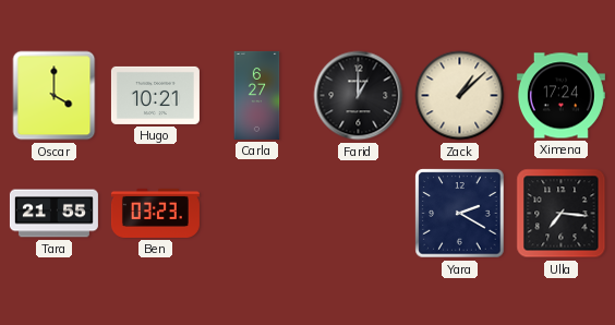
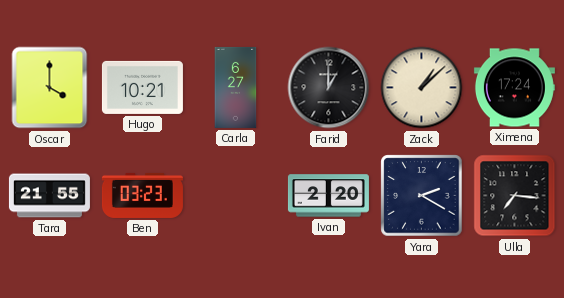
Ivan: none -> 2:20 (328, 196)
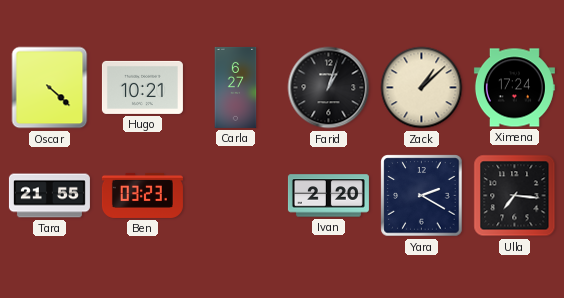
Oscar: 4:00 -> 4:22 (50, 88)
Farid: 1:00 -> 1:03 (329, 88)
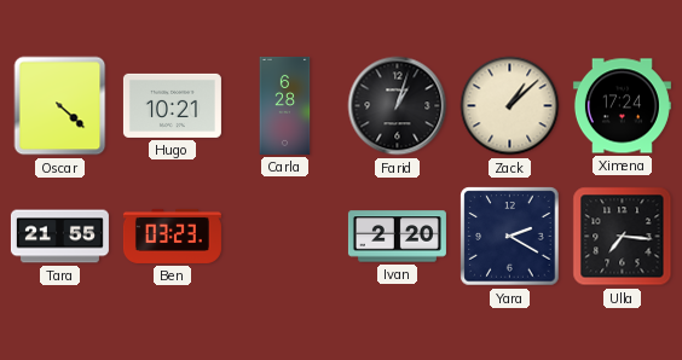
Carla: 6:27 -> 6:28 (285, 105)
